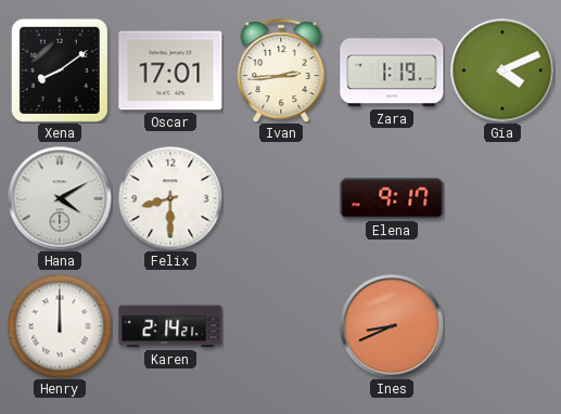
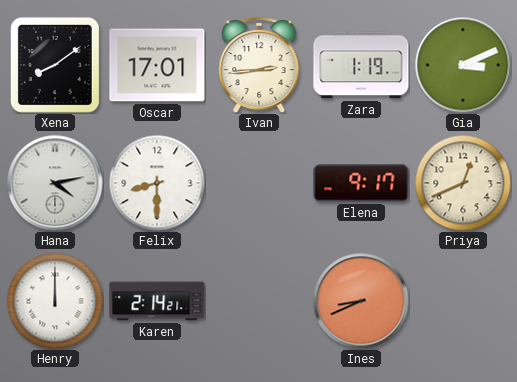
Gia: 4:11 -> 3:11 (463, 65)
Hana: 4:10 -> 4:13 (55, 183)
Priya: none -> 12:41 (463, 183)
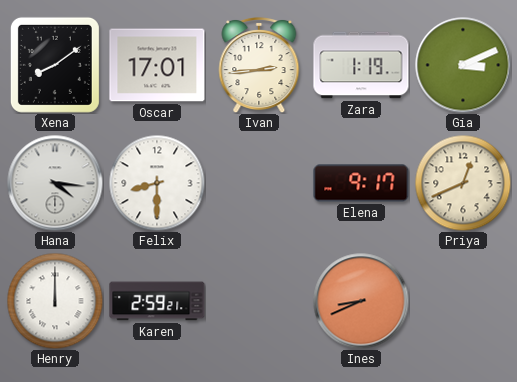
Hana: 4:13 -> 4:16 (55, 183)
Karen: 2:14 -> 2:59 (157, 301)
